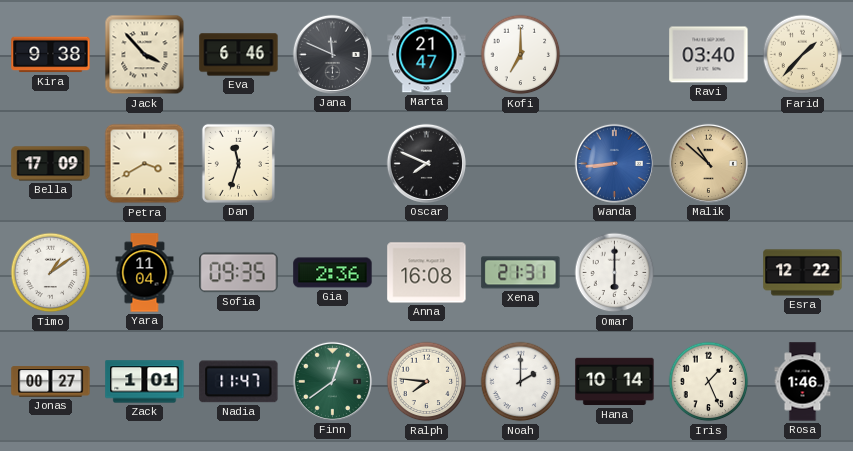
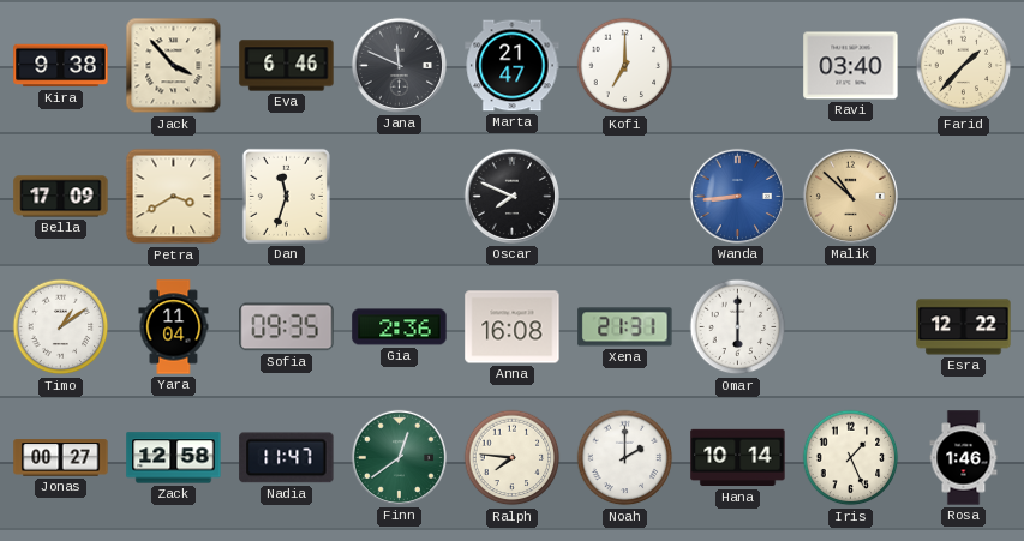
Zack: 1:01 -> 12:58 (174, 458)
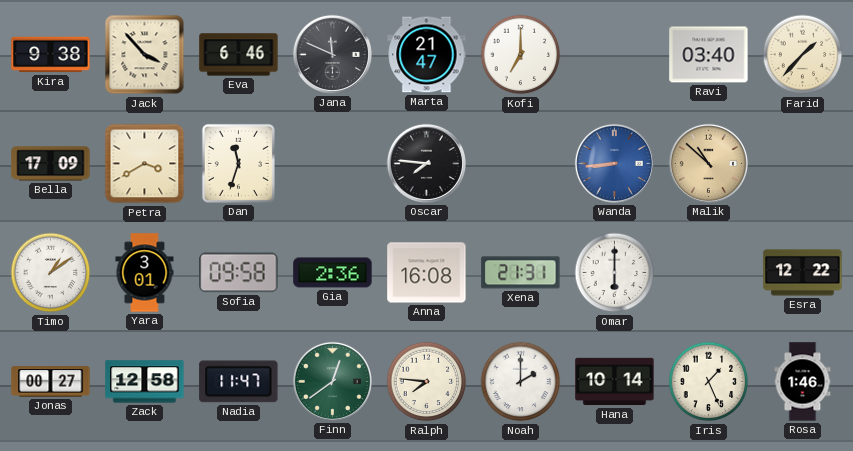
Oscar: 7:49 -> 7:46 (426, 163)
Yara: 11:04 -> 3:01 (145, 273)
Sofia: 09:35 -> 09:58 (239, 273)
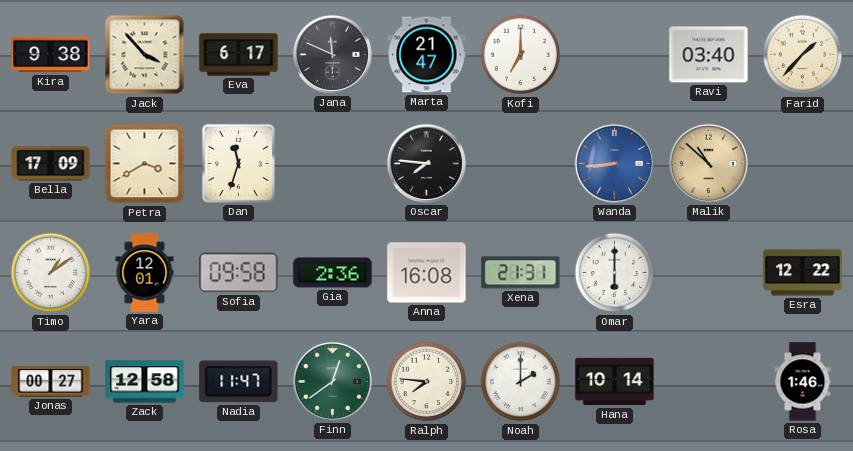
Eva: 6:46 -> 6:17 (239, 55)
Yara: 3:01 -> 12:01 (145, 273)
Iris: 1:26 -> none (709, 382)
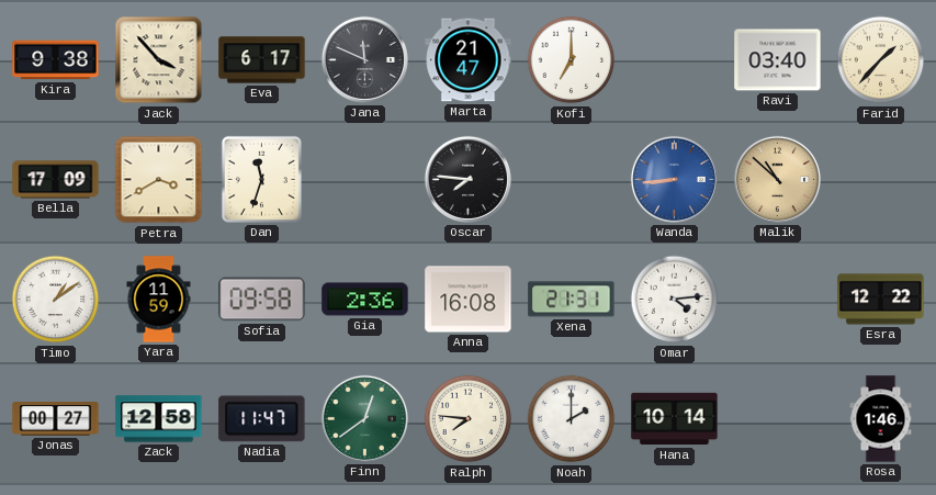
Yara: 12:01 -> 11:59 (159, 300)
Omar: 6:00 -> 4:14 (675, 300)
